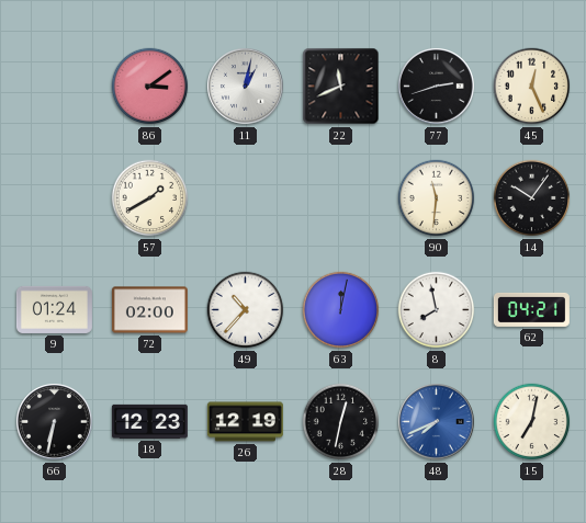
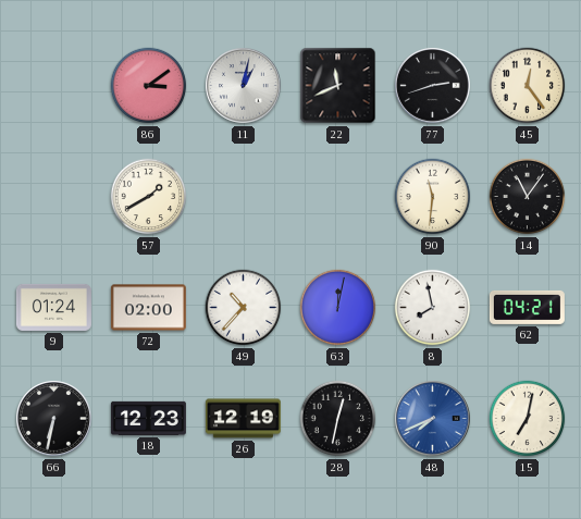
45: 12:26 -> 12:24 (528, 86)
14: 10:06 -> 11:06 (528, 197)
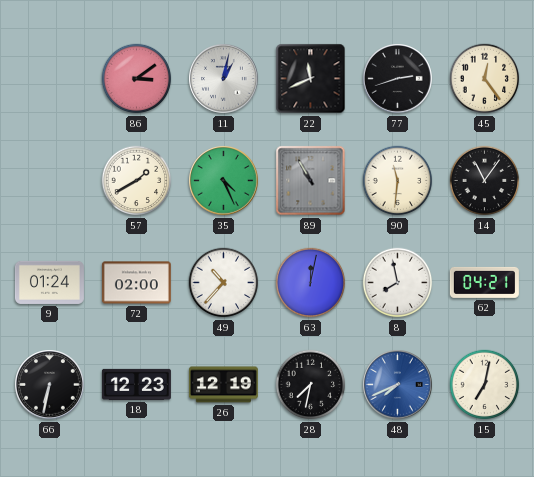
35: none -> 4:26 (224, 181)
89: none -> 10:55 (311, 181)
28: 12:32 -> 7:32 (311, 385)
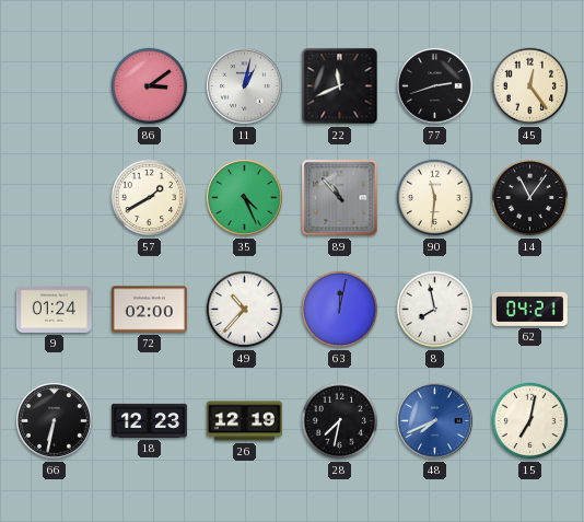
89: 10:55 -> 10:53 (340, 198)
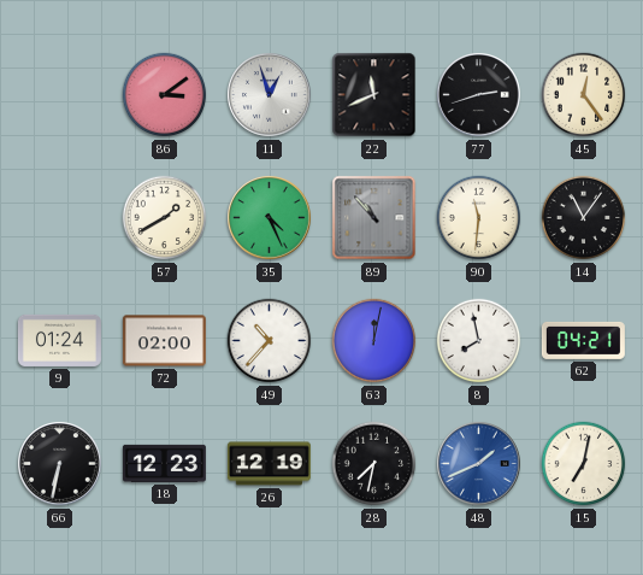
11: 1:02 -> 12:57 (270, 95)
48: 7:41 -> 1:41 (479, 464)
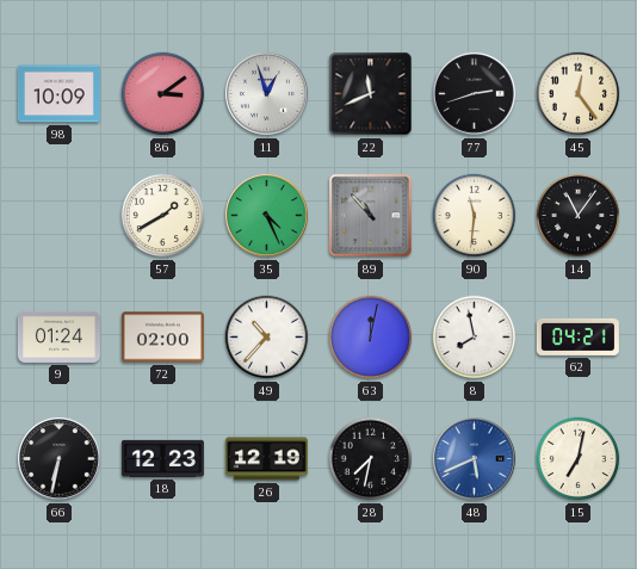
98: none -> 10:09 (58, 94)
48: 1:41 -> 5:41 (475, 459)
